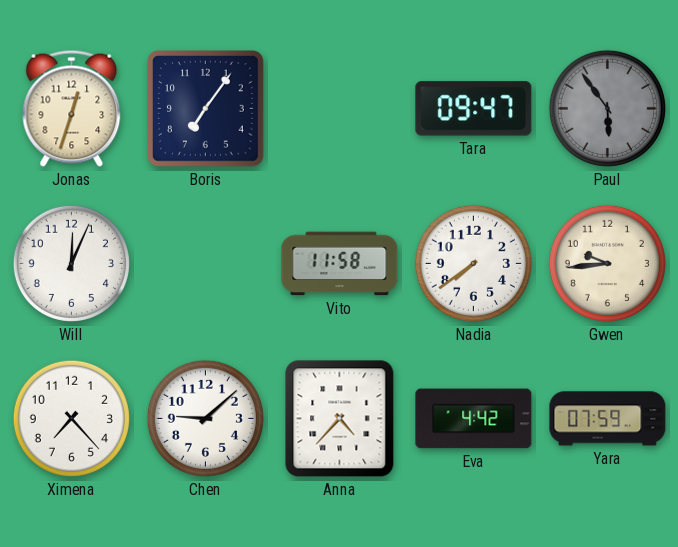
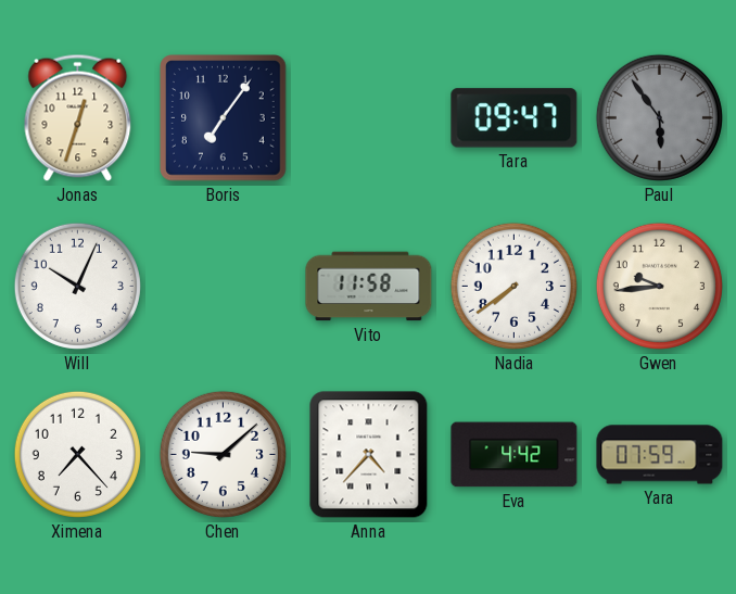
Will: 12:04 -> 10:04 (77, 286)
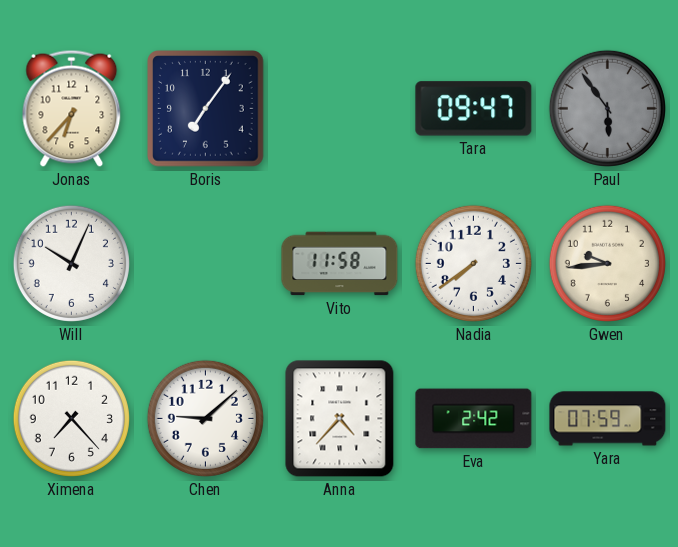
Jonas: 12:33 -> 6:37 (72, 108)
Eva: 4:42 -> 2:42 (474, 419)
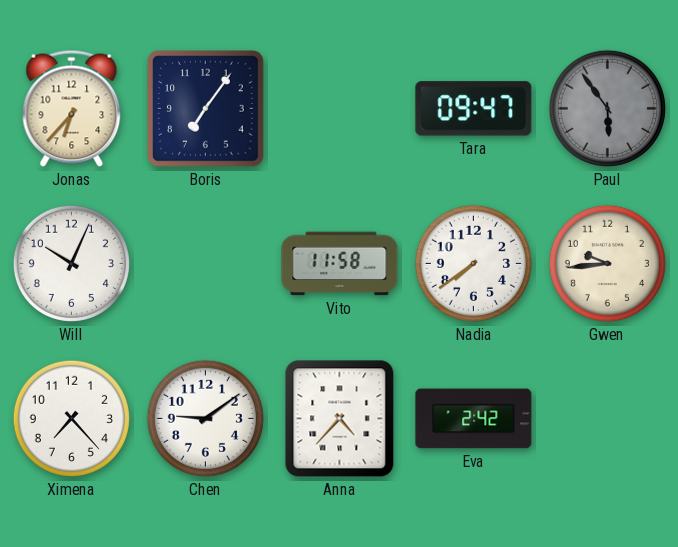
Chen: 9:08 -> 9:09 (205, 418)
Yara: 07:59 -> none (608, 419)
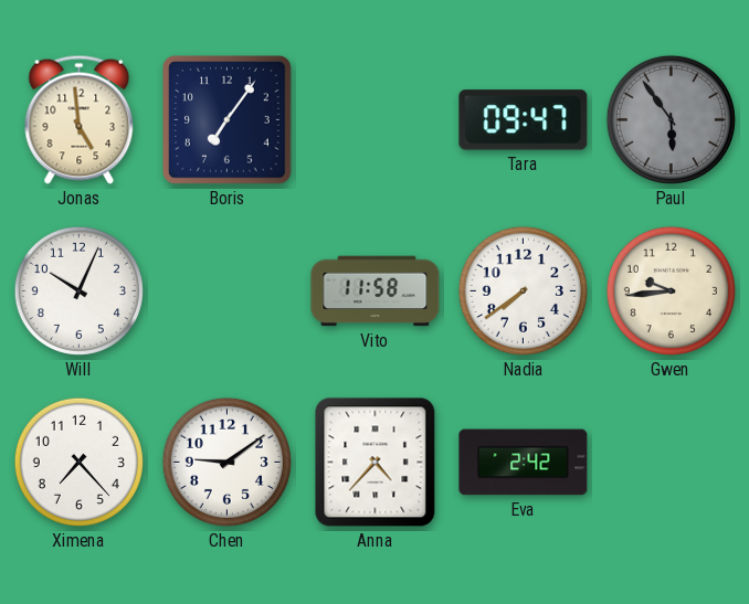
Jonas: 6:37 -> 4:59 (80, 119)
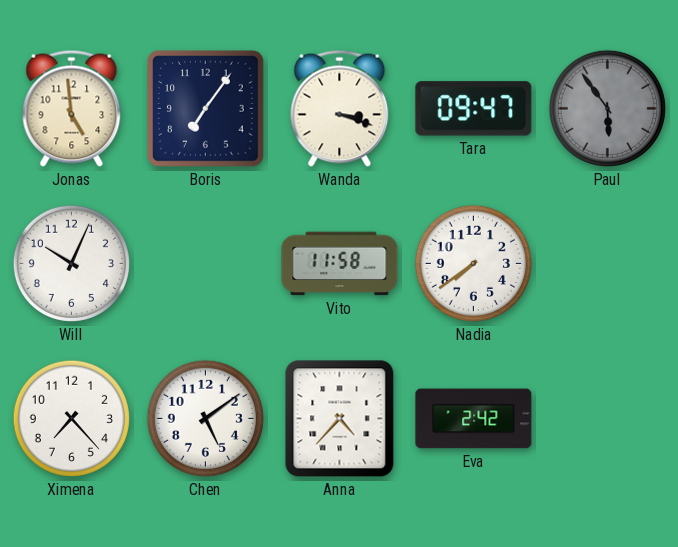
Wanda: none -> 3:18 (340, 108)
Gwen: 9:44 -> none (671, 290)
Chen: 9:09 -> 5:09 (205, 418)
